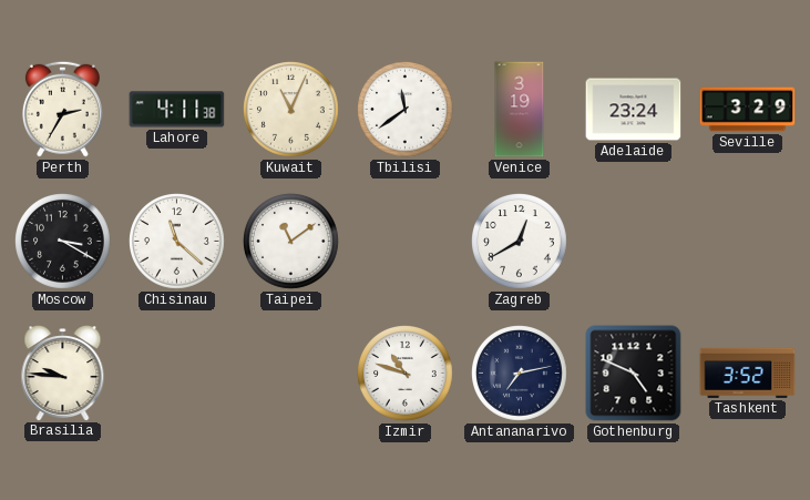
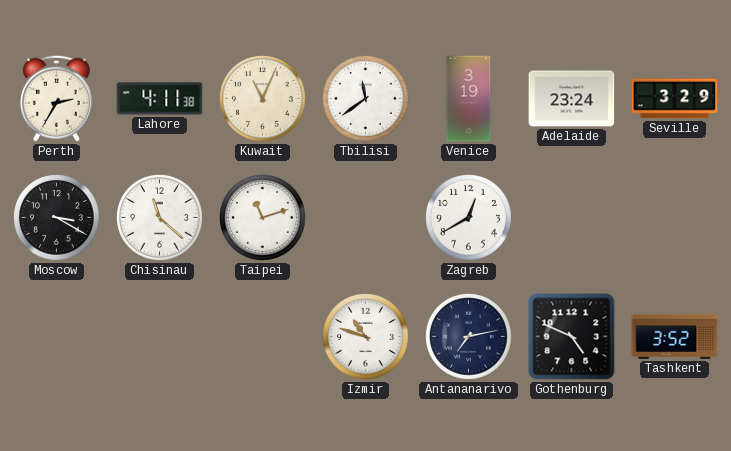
Taipei: 11:09 -> 11:12 (263, 218)
Brasilia: 9:46 -> none (63, 374)
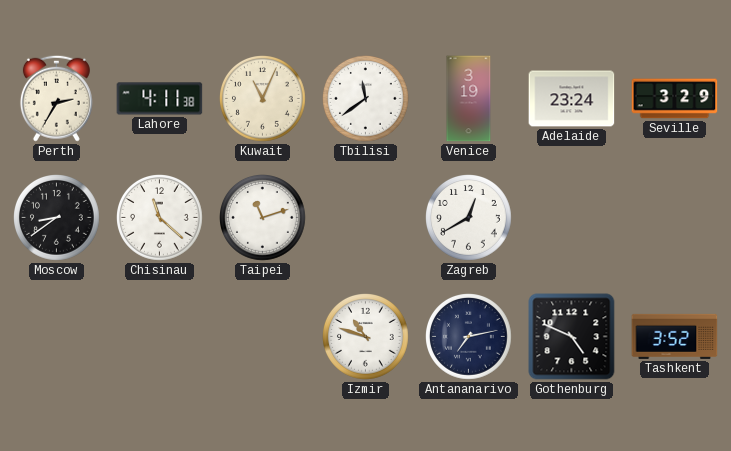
Moscow: 3:20 -> 8:39 (57, 218)
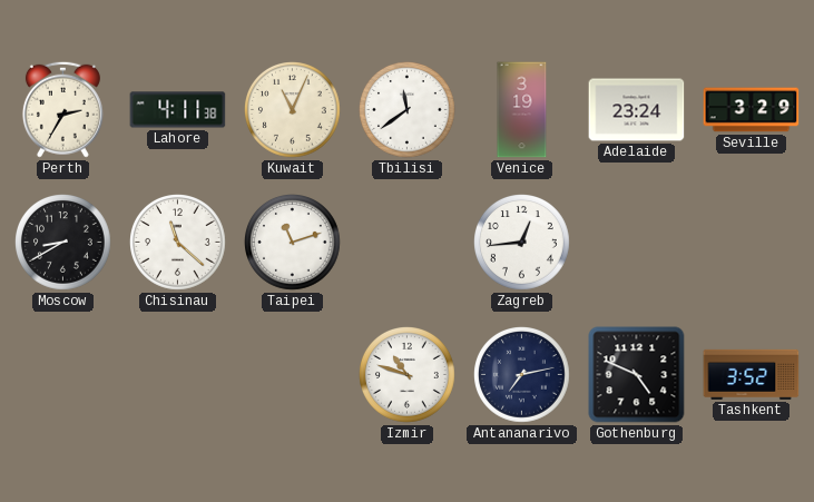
Moscow: 8:39 -> 8:40 (63, 243)
Zagreb: 12:40 -> 12:44 (522, 243)
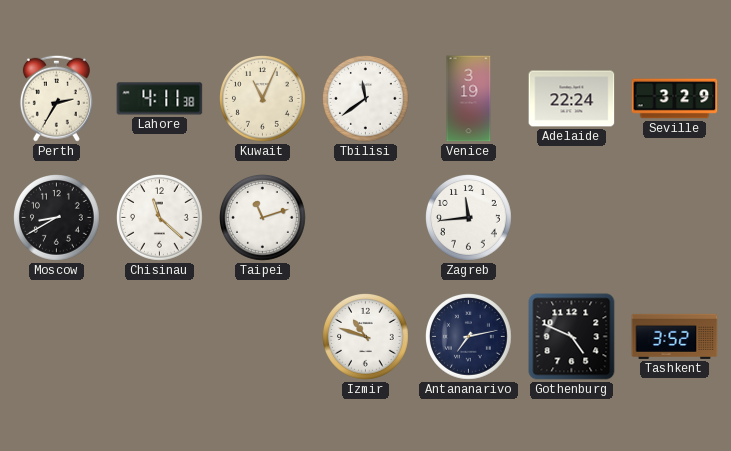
Adelaide: 23:24 -> 22:24 (572, 99)
Zagreb: 12:44 -> 11:44 (469, 218)
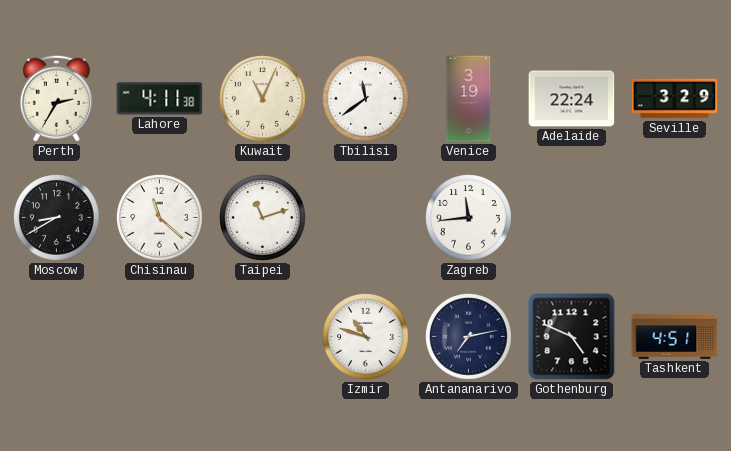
Tashkent: 3:52 -> 4:51 (675, 336)
